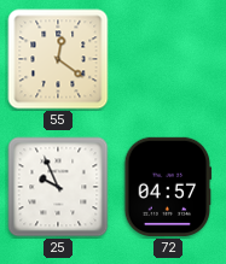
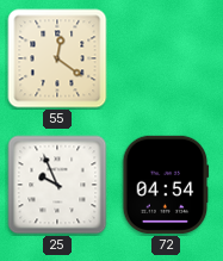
72: 04:57 -> 04:54 (166, 185)
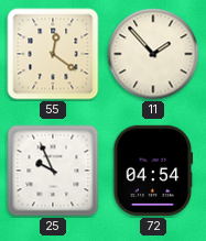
11: none -> 1:53 (153, 54)
